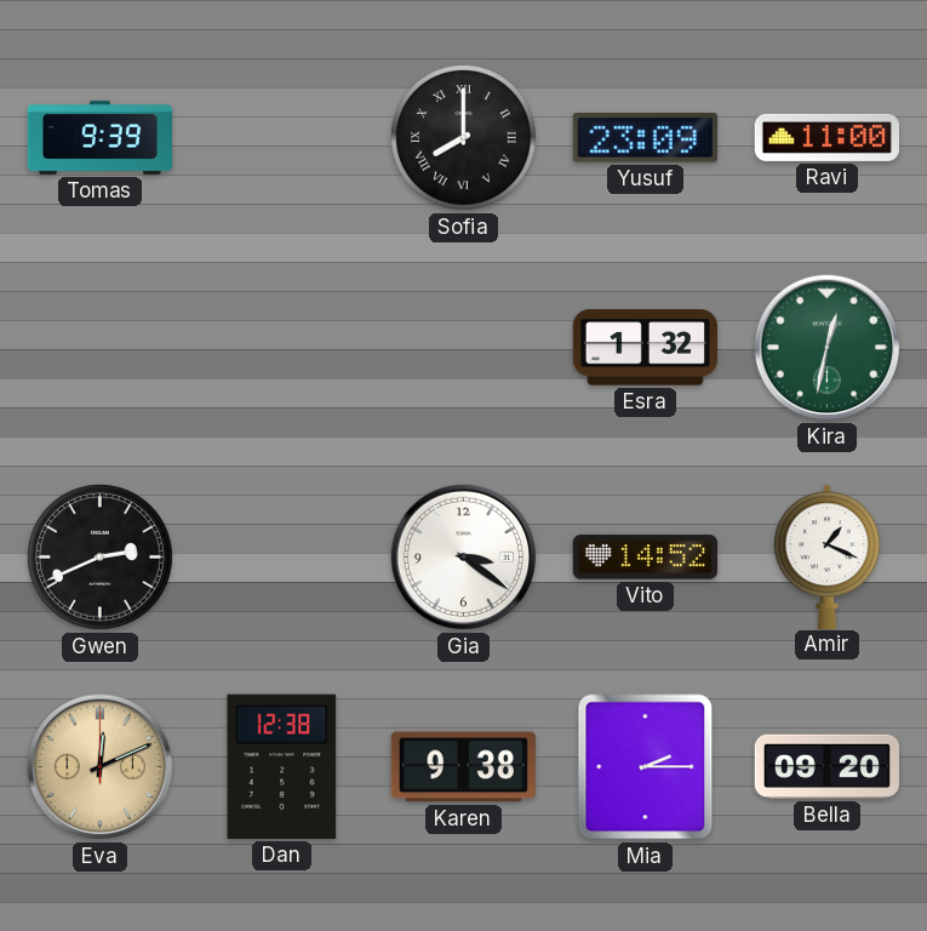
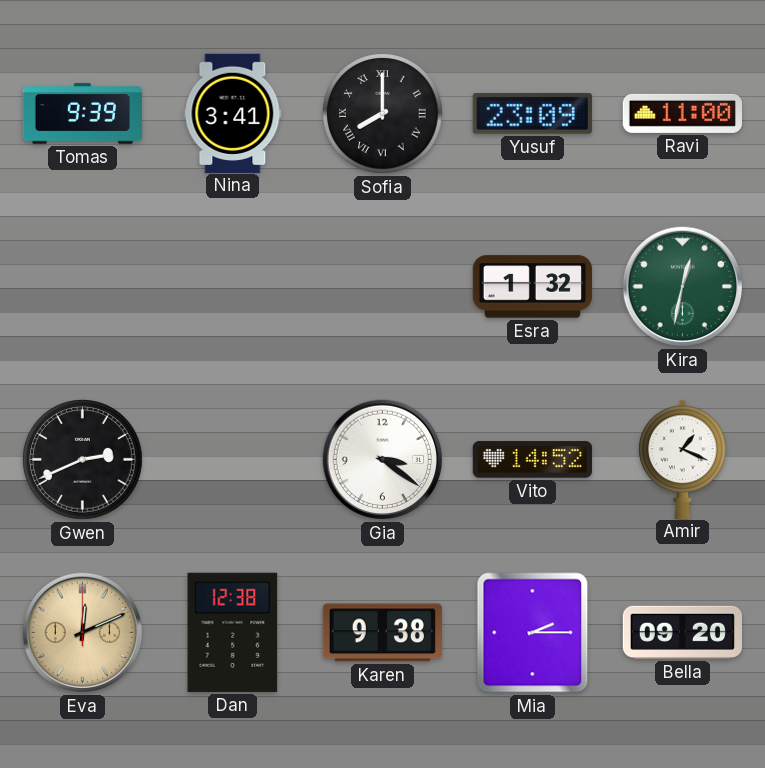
Nina: none -> 3:41 (233, 113)
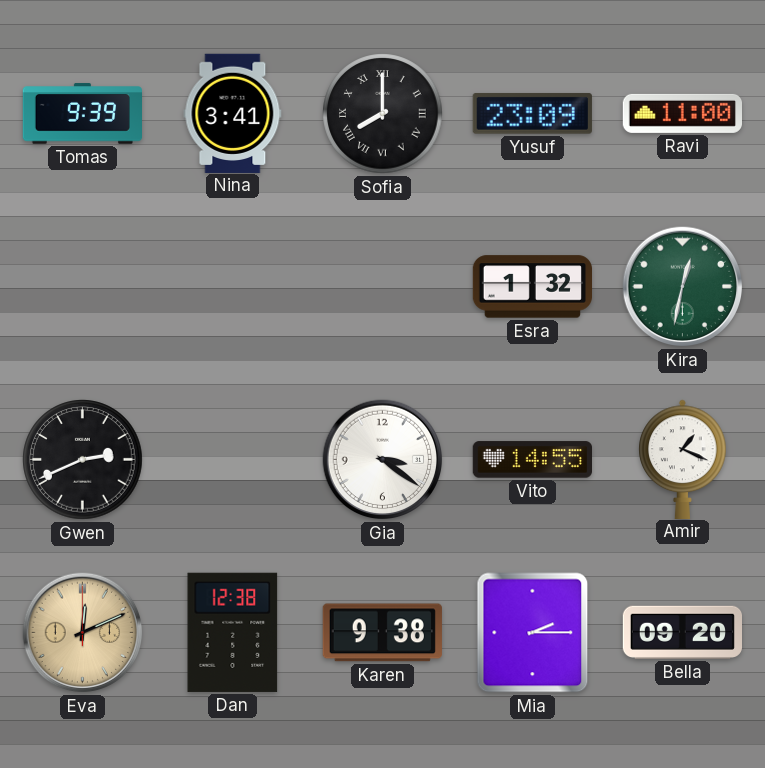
Vito: 14:52 -> 14:55 (532, 460)
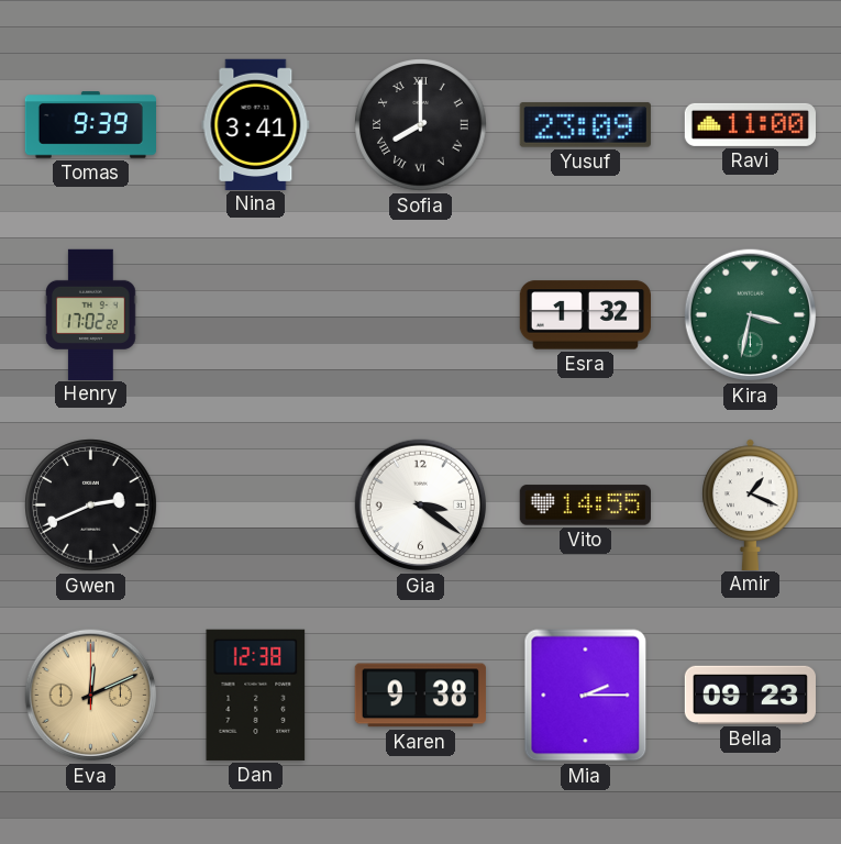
Henry: none -> 17:02 (91, 314)
Kira: 12:32 -> 3:32 (751, 315)
Bella: 09:20 -> 09:23 (750, 695)
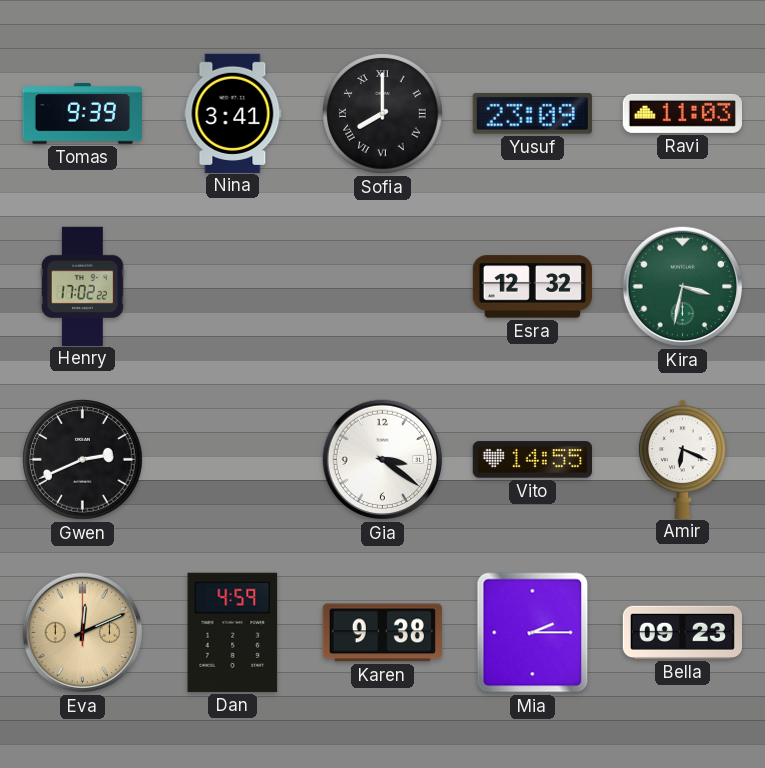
Ravi: 11:00 -> 11:03 (682, 113)
Esra: 1:32 -> 12:32 (532, 287)
Amir: 1:19 -> 6:19 (683, 459)
Dan: 12:38 -> 4:59 (233, 632)
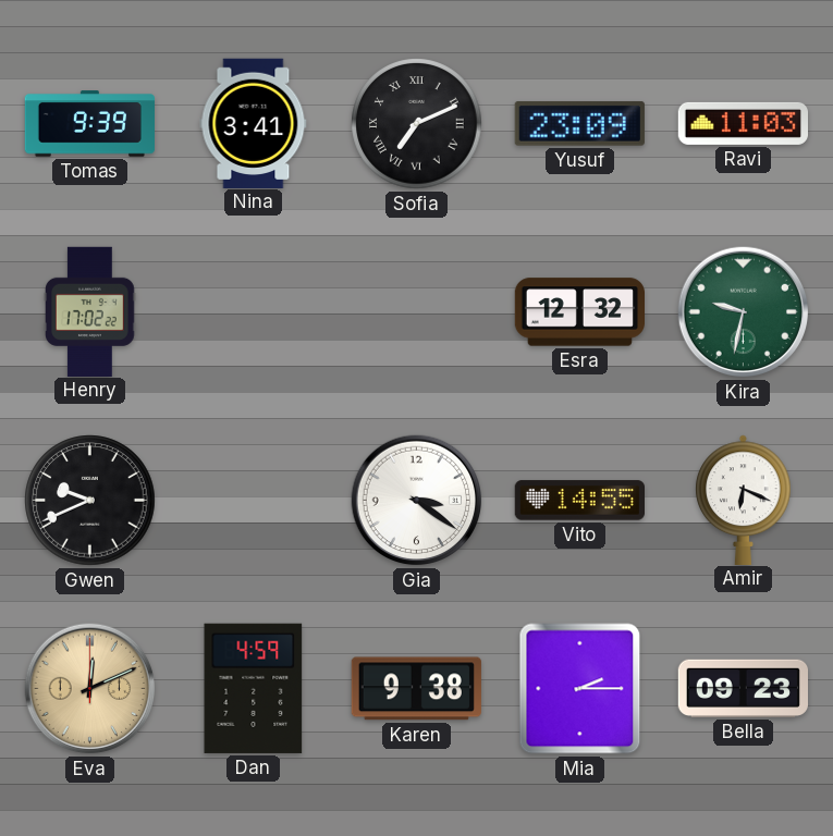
Sofia: 8:00 -> 7:11 (417, 124)
Kira: 3:32 -> 9:32 (744, 312)
Gwen: 2:41 -> 9:41 (90, 501)
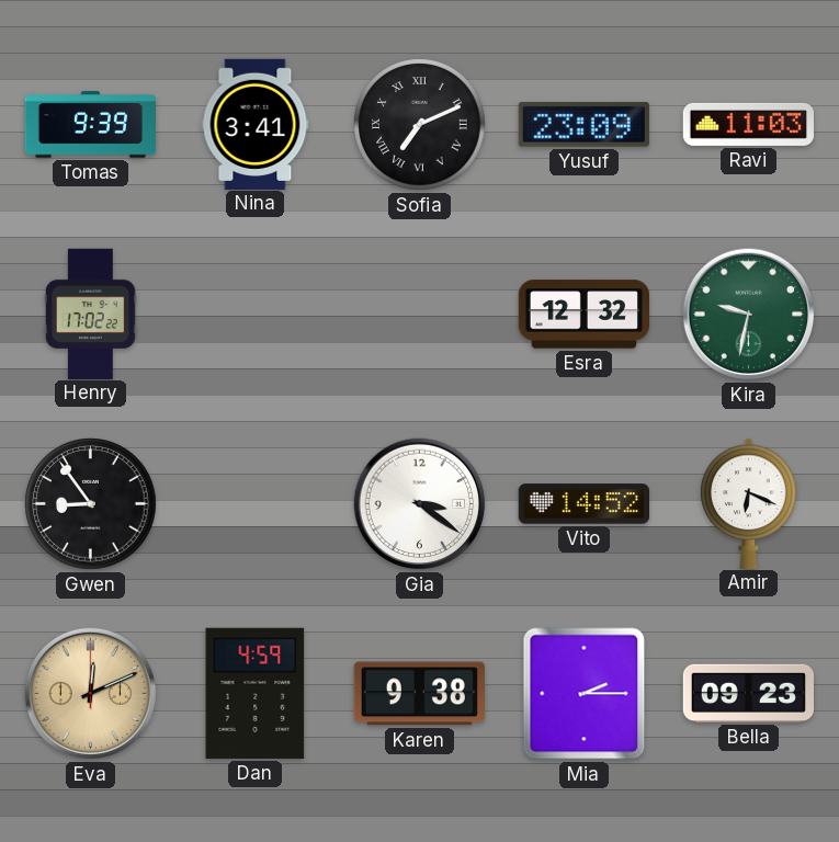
Gwen: 9:41 -> 8:54 (91, 504)
Vito: 14:55 -> 14:52 (583, 504)
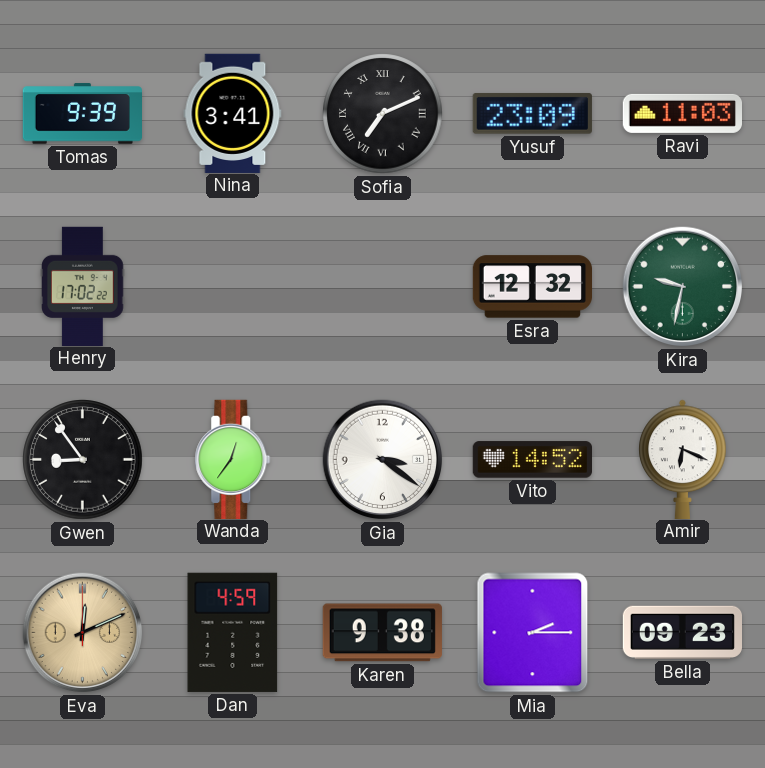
Wanda: none -> 12:36 (233, 459)
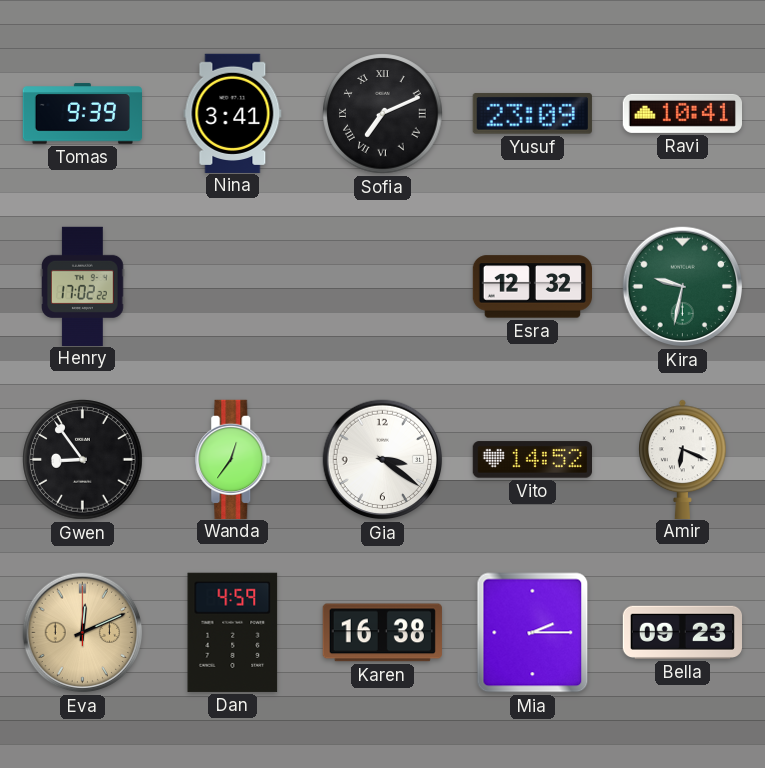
Ravi: 11:03 -> 10:41 (682, 113)
Karen: 9:38 -> 16:38 (382, 633)
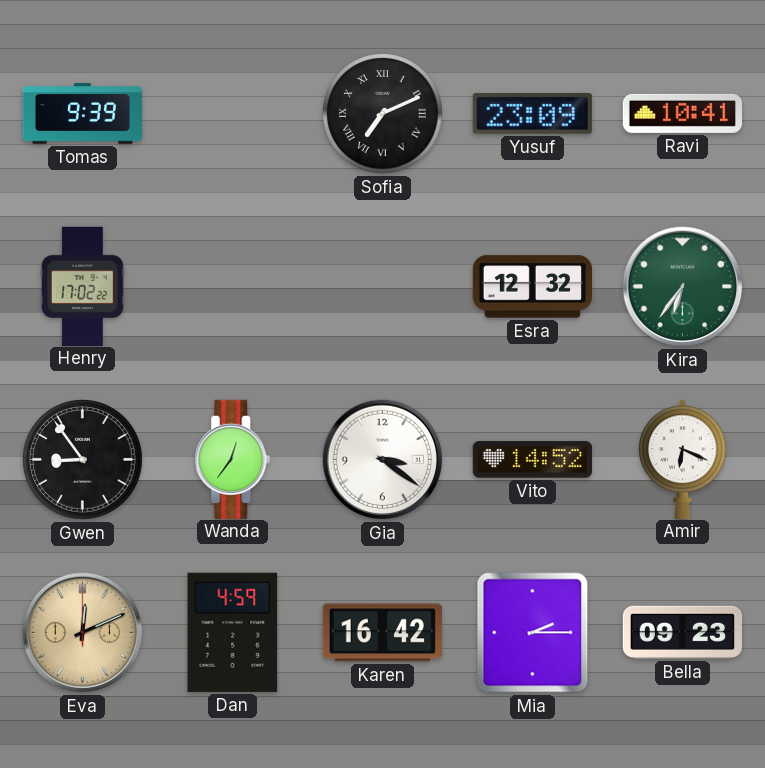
Nina: 3:41 -> none (233, 113)
Kira: 9:32 -> 6:36 (683, 287)
Karen: 16:38 -> 16:42 (382, 633)
